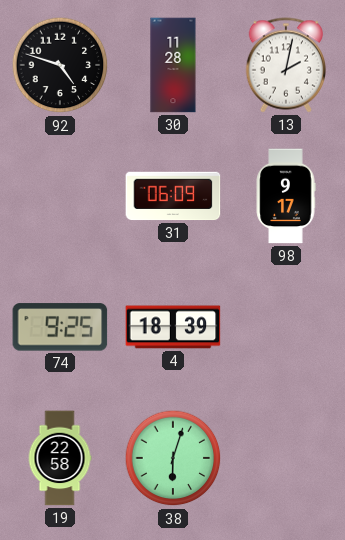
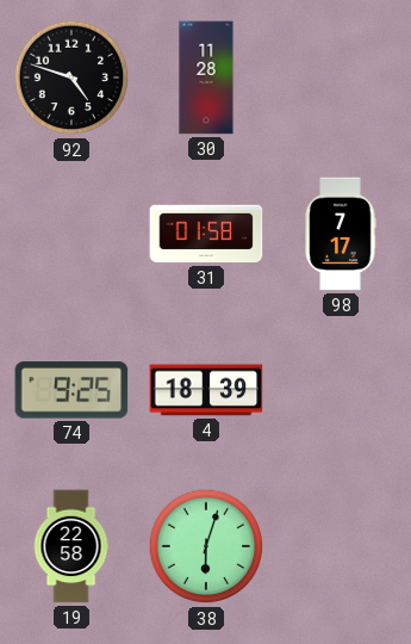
13: 2:02 -> none (285, 65)
31: 06:09 -> 01:58 (206, 234)
98: 9:17 -> 7:17 (341, 234)
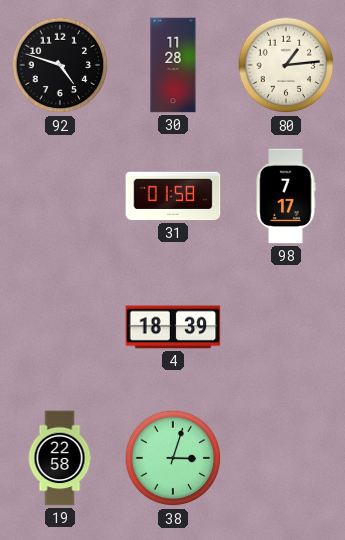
80: none -> 1:14 (286, 65)
74: 9:25 -> none (71, 390)
38: 6:03 -> 3:03 (173, 458)
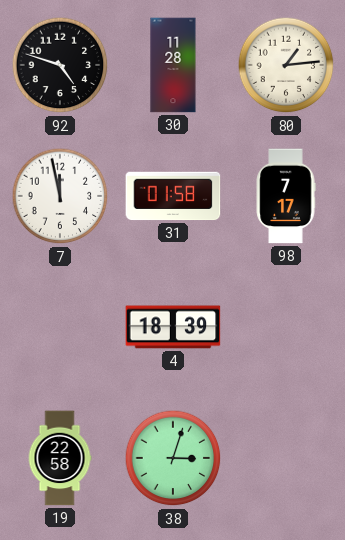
7: none -> 11:58 (60, 196)
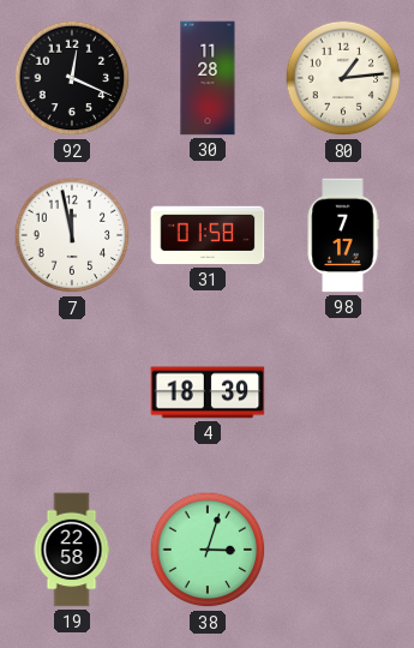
92: 4:48 -> 12:19 (72, 78)
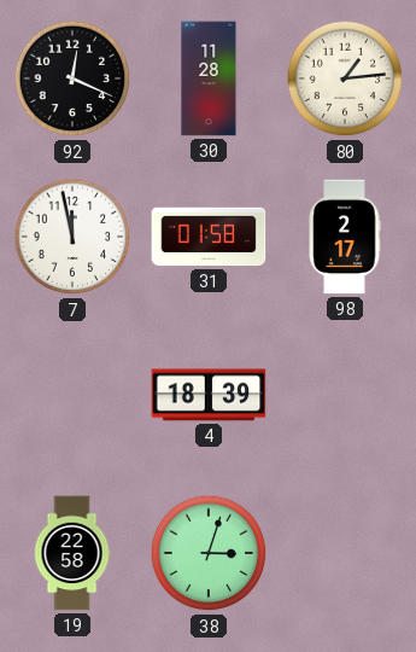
98: 7:17 -> 2:17 (345, 237)
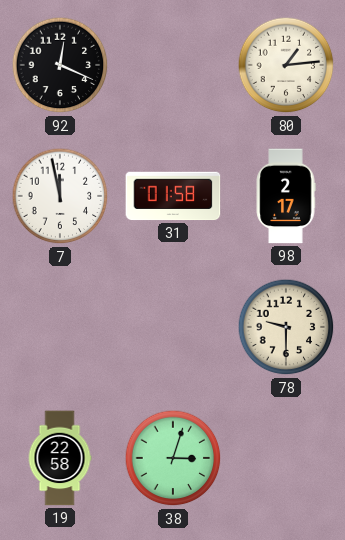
30: 11:28 -> none (209, 78)
4: 18:39 -> none (209, 395)
78: none -> 9:30 (286, 327)
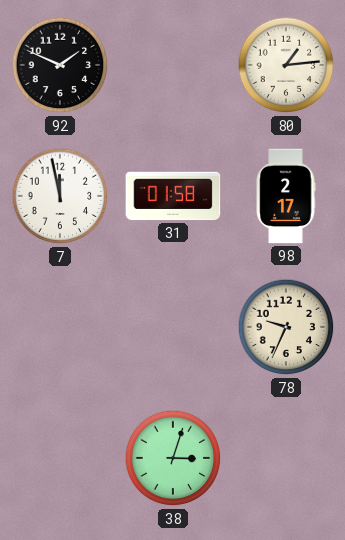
92: 12:19 -> 1:49 (60, 65)
78: 9:30 -> 9:34 (286, 327)
19: 22:58 -> none (60, 458)
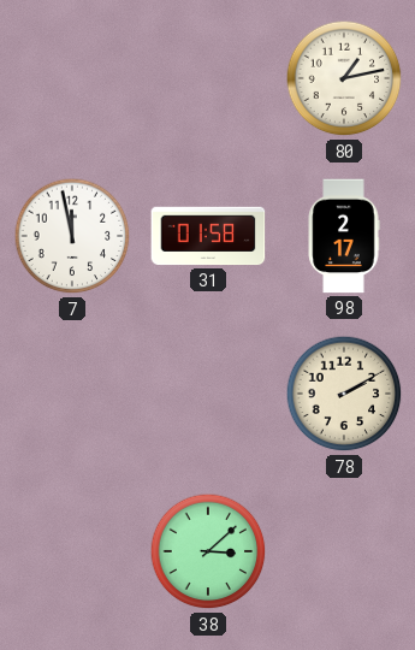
92: 1:49 -> none (60, 65)
80: 1:14 -> 1:13 (344, 78)
78: 9:34 -> 2:10 (344, 394)
38: 3:03 -> 3:08 (208, 551)
